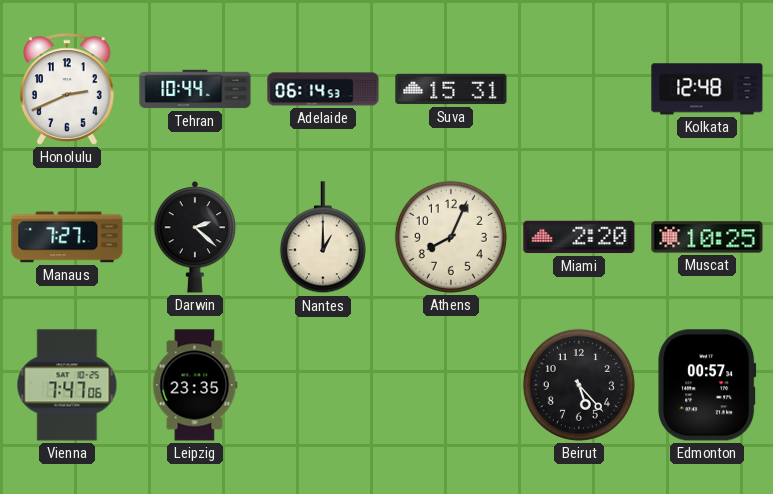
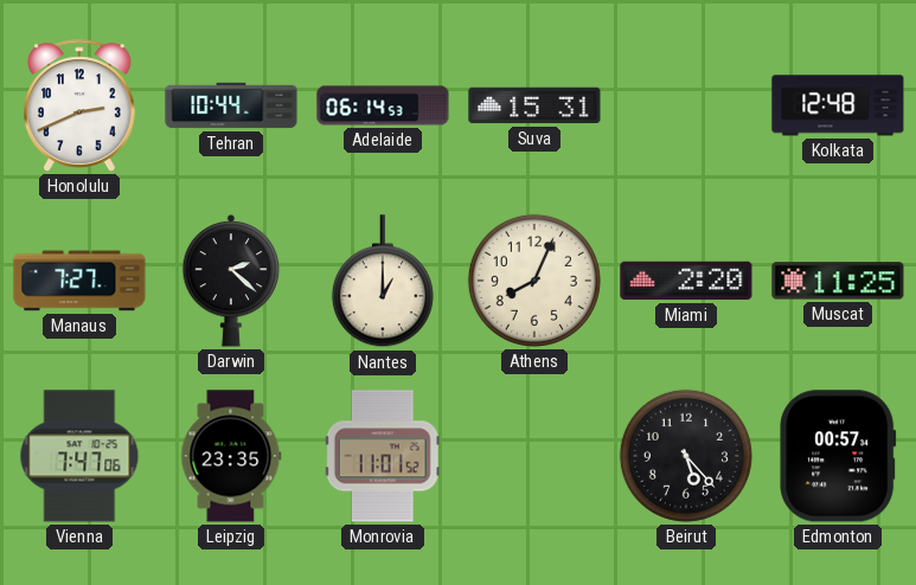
Muscat: 10:25 -> 11:25 (838, 281)
Monrovia: none -> 11:01 (383, 456)
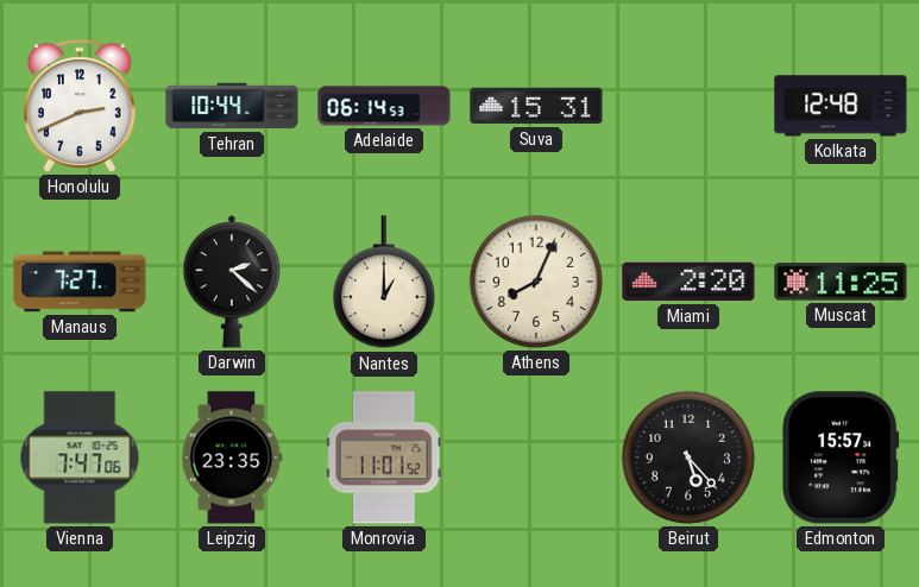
Edmonton: 00:57 -> 15:57 (841, 457)
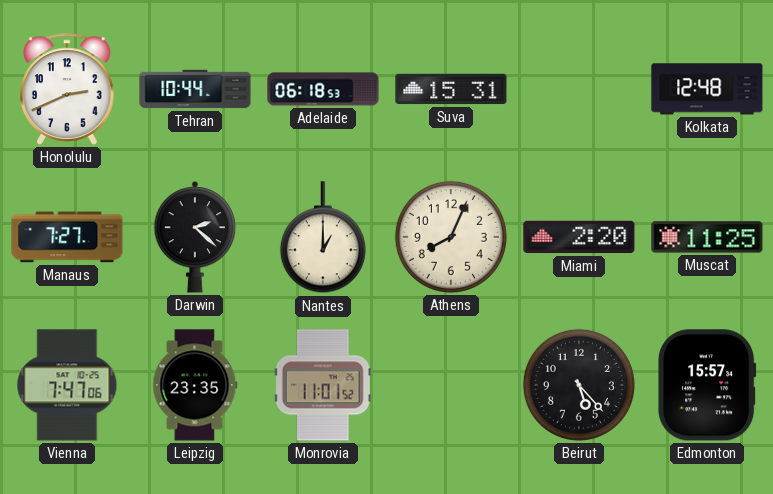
Adelaide: 06:14 -> 06:18 (323, 89)
